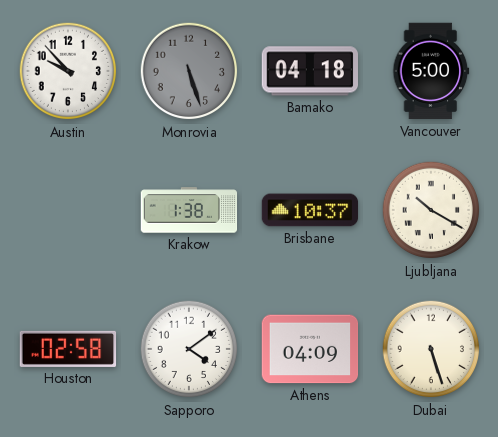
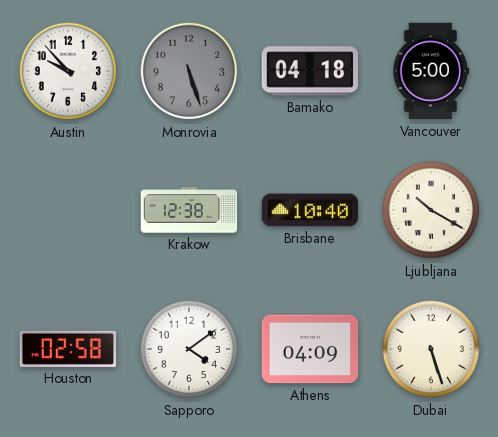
Krakow: 1:38 -> 12:38 (189, 210)
Brisbane: 10:37 -> 10:40 (310, 210)
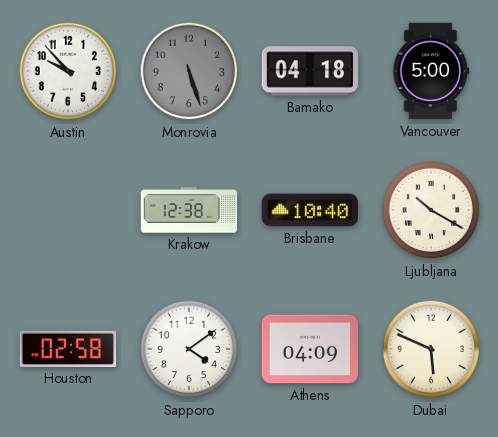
Dubai: 5:27 -> 5:49 (431, 349)
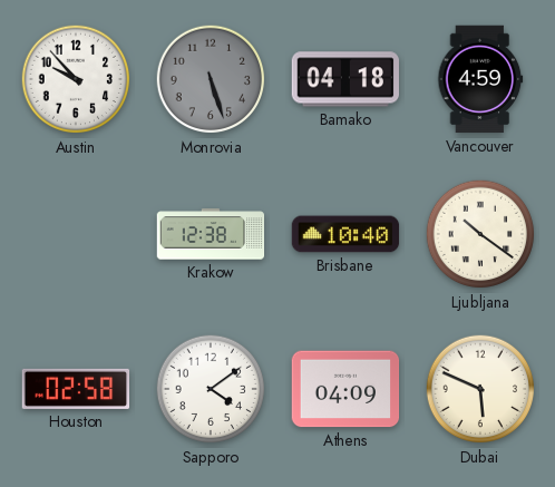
Vancouver: 5:00 -> 4:59 (480, 79)
Ljubljana: 10:20 -> 10:21 (480, 234)
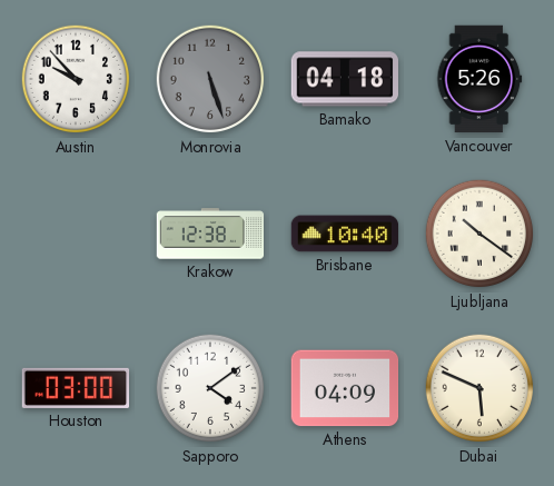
Vancouver: 4:59 -> 5:26 (479, 79)
Houston: 02:58 -> 03:00 (76, 388)
